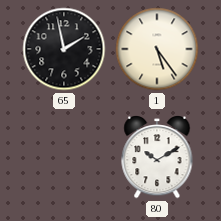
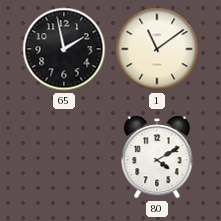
1: 5:24 -> 11:09 (157, 49)
80: 10:10 -> 4:10 (157, 158)
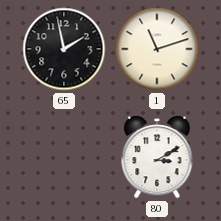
1: 11:09 -> 11:12 (157, 49)
80: 4:10 -> 3:10 (157, 158)
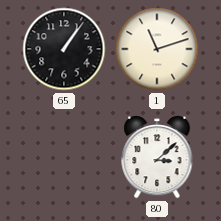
65: 1:58 -> 1:06 (64, 49)
80: 3:10 -> 3:08 (157, 158)
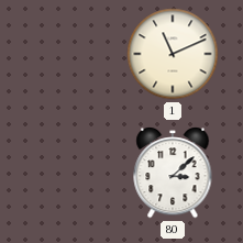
65: 1:06 -> none (64, 49)
1: 11:12 -> 11:11 (173, 54)
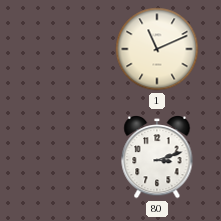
80: 3:08 -> 3:12 (157, 158)
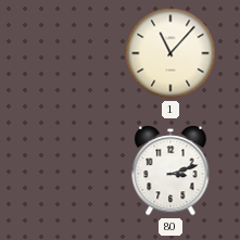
1: 11:11 -> 11:07 (170, 53)
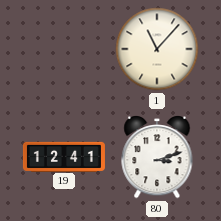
19: none -> 12:41 (64, 156)
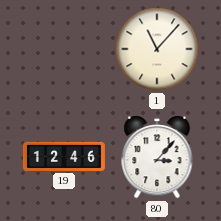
19: 12:41 -> 12:46 (64, 156)
80: 3:12 -> 3:07 (157, 158)
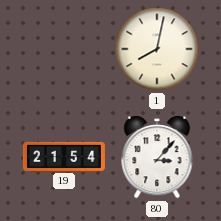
1: 11:07 -> 8:02 (157, 49)
19: 12:46 -> 21:54 (64, 156)
